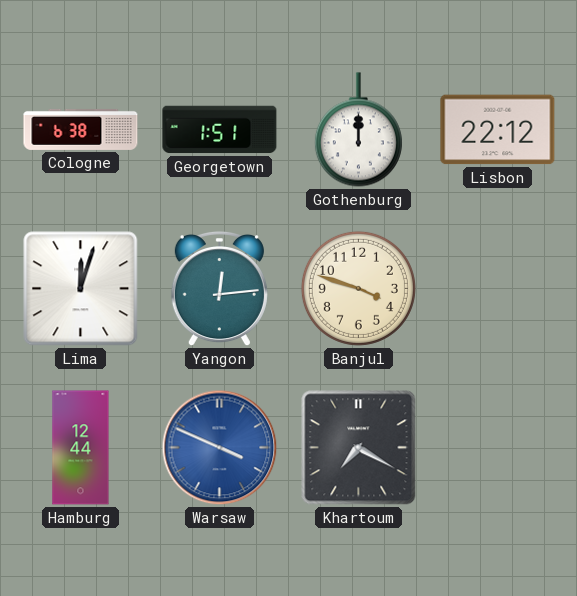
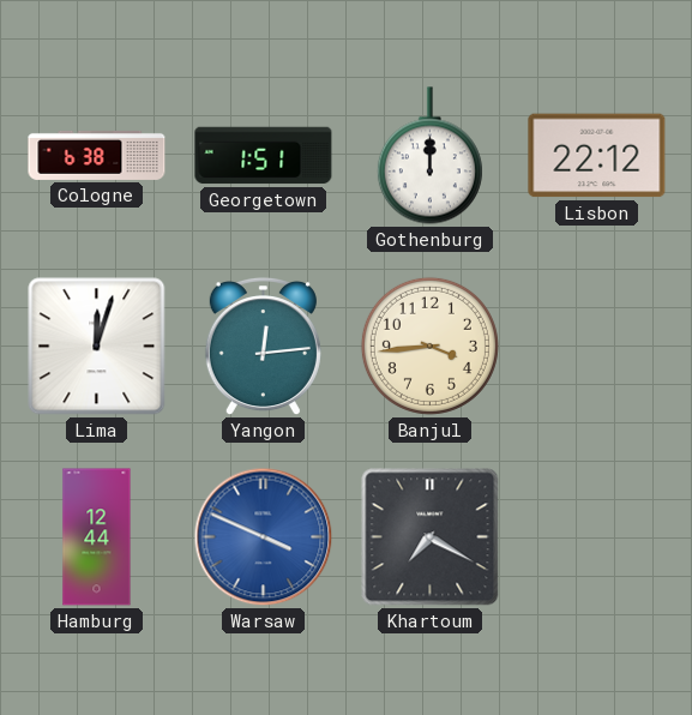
Banjul: 3:48 -> 3:44 (429, 346)
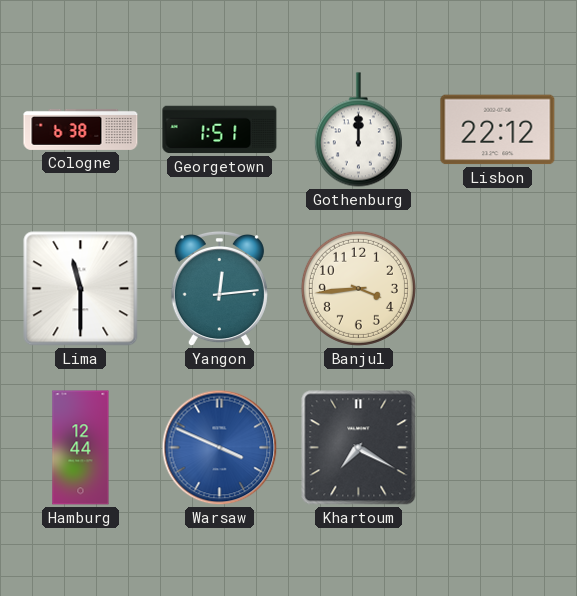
Lima: 12:03 -> 11:30 (81, 289)
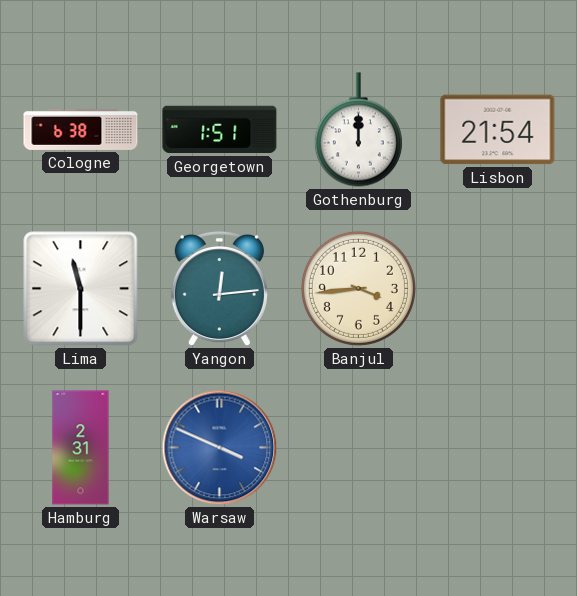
Lisbon: 22:12 -> 21:54 (498, 130)
Hamburg: 12:44 -> 2:31 (81, 448)
Khartoum: 7:20 -> none (359, 448)
